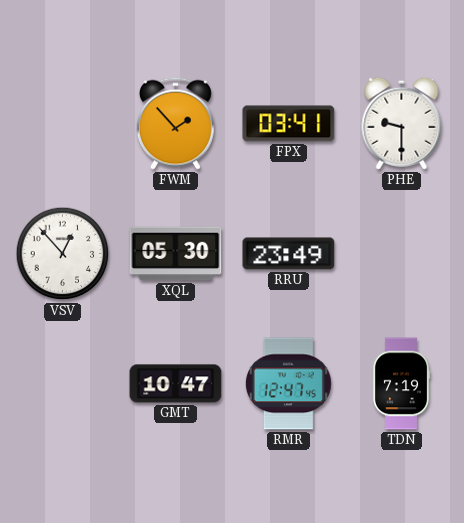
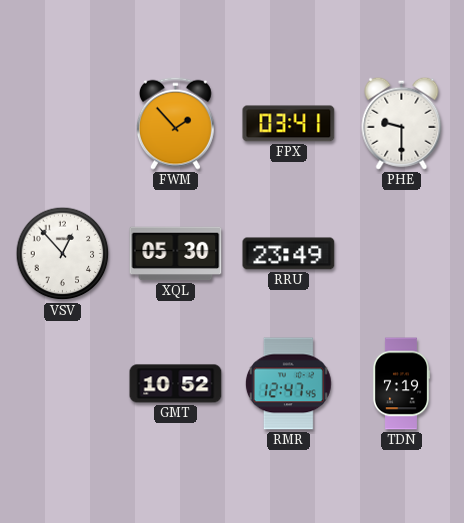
GMT: 10:47 -> 10:52 (176, 384)
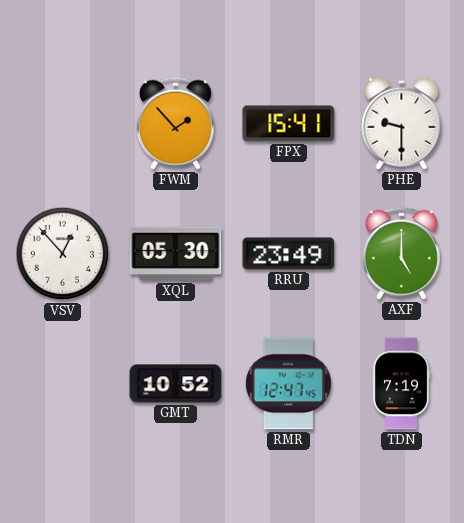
FPX: 03:41 -> 15:41 (289, 124)
AXF: none -> 5:00 (401, 253)
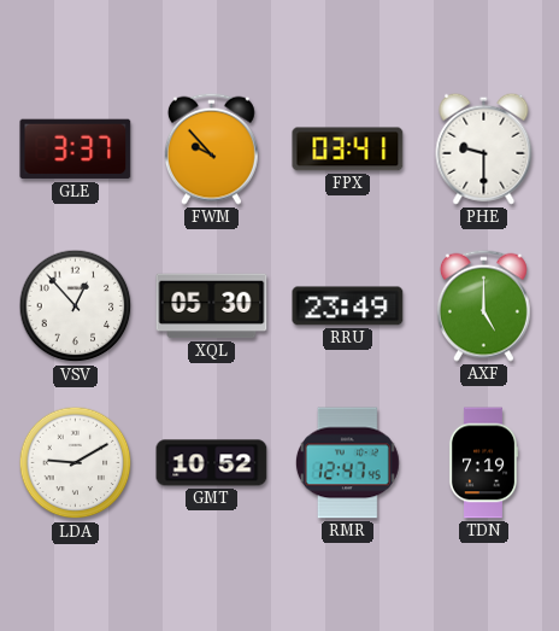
GLE: none -> 3:37 (76, 150)
FWM: 1:53 -> 9:53 (211, 148)
FPX: 15:41 -> 03:41 (348, 150)
LDA: none -> 9:10 (76, 463)
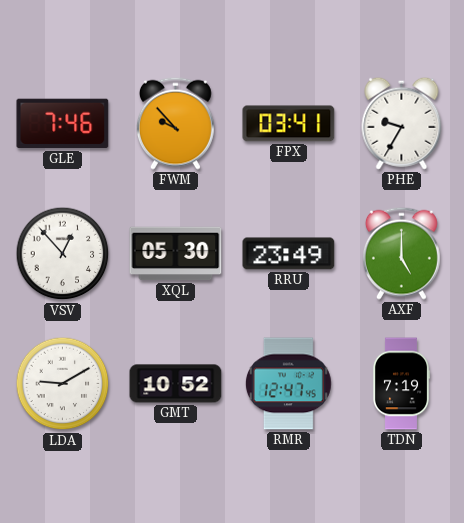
GLE: 3:37 -> 7:46 (63, 124)
PHE: 9:30 -> 9:35 (402, 123)
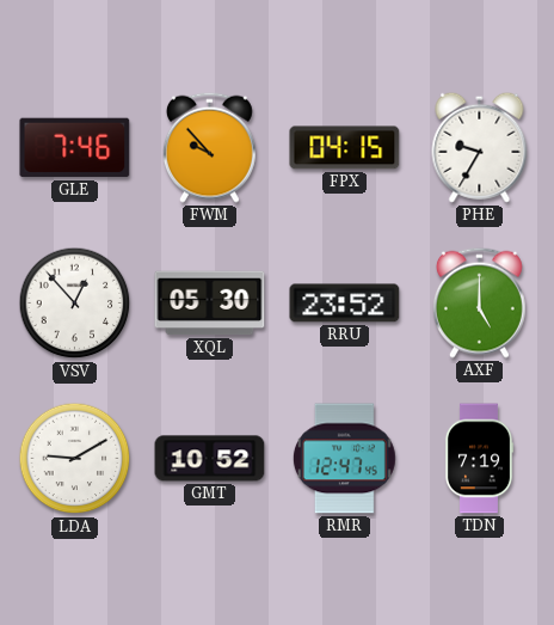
FPX: 03:41 -> 04:15 (345, 148)
RRU: 23:49 -> 23:52 (345, 304)
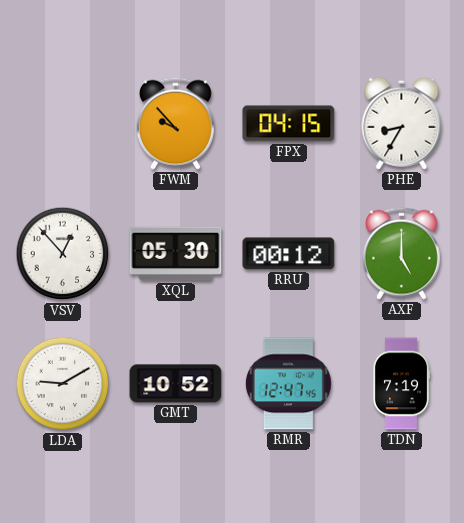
GLE: 7:46 -> none (75, 148)
PHE: 9:35 -> 8:35 (402, 123)
RRU: 23:52 -> 00:12 (289, 254)
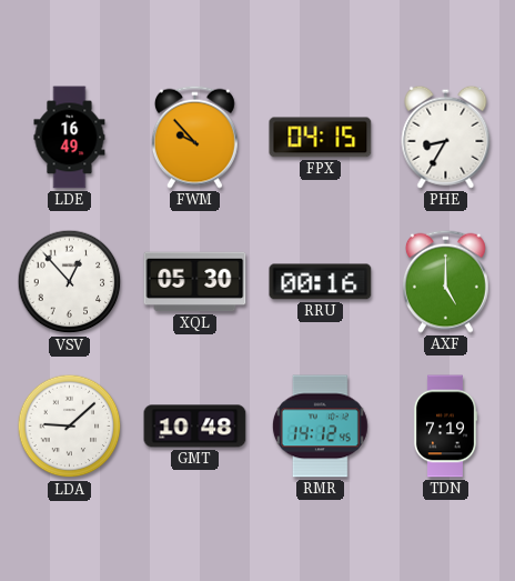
LDE: none -> 16:49 (70, 138)
RRU: 00:12 -> 00:16 (321, 282)
LDA: 9:10 -> 9:08 (70, 427)
GMT: 10:52 -> 10:48 (195, 427)
RMR: 12:47 -> 14:12 (320, 427)
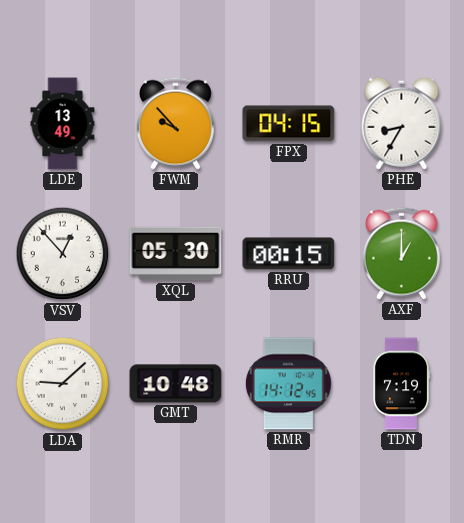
LDE: 16:49 -> 13:49 (63, 124)
RRU: 00:16 -> 00:15 (289, 254)
AXF: 5:00 -> 1:00 (401, 253)
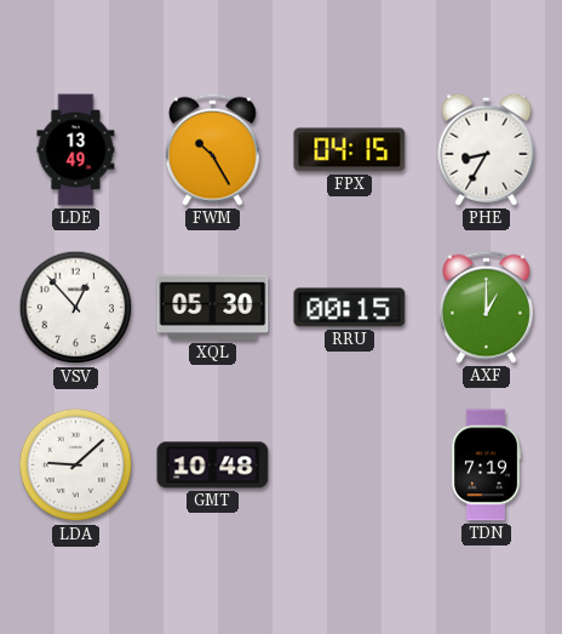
FWM: 9:53 -> 10:25 (212, 149)
RMR: 14:12 -> none (288, 384)
